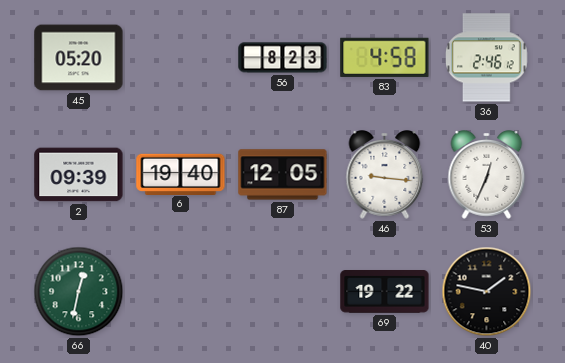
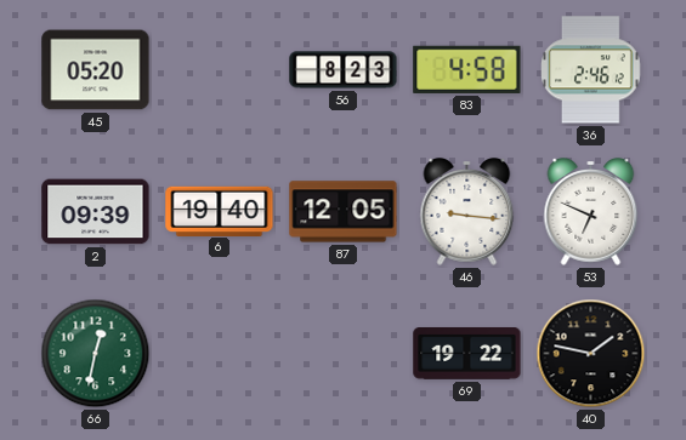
53: 12:34 -> 6:49 (591, 212)
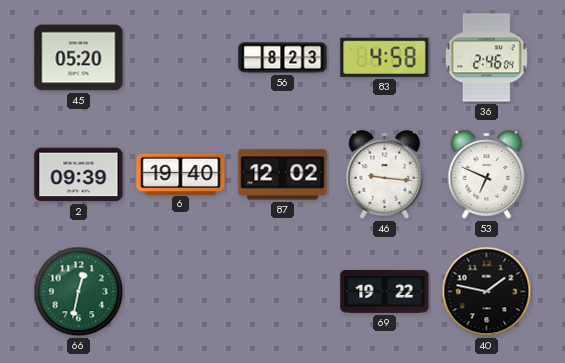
36: 2:46:12 -> 2:46:04 (487, 58)
87: 12:05 -> 12:02 (283, 175)
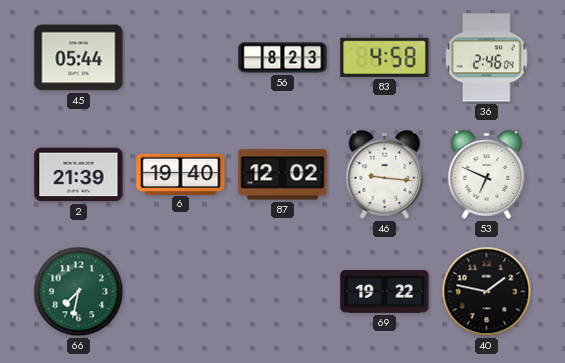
45: 05:20 -> 05:44 (79, 58)
2: 09:39 -> 21:39 (79, 175)
66: 12:32 -> 7:32 (79, 292)
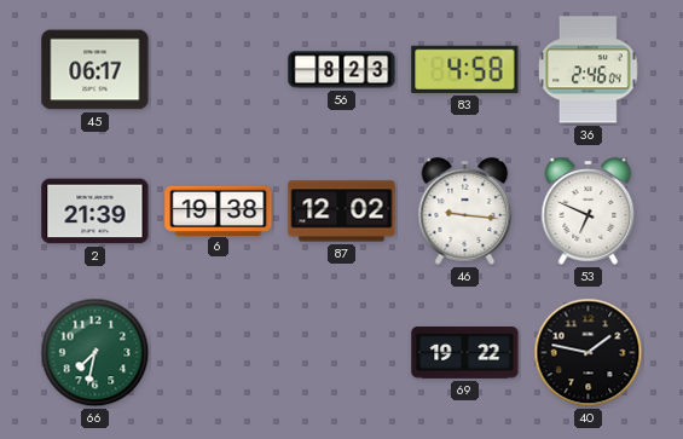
45: 05:44 -> 06:17 (95, 70)
6: 19:40 -> 19:38 (219, 210)
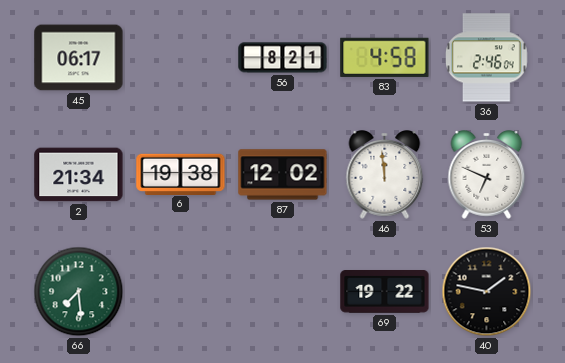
56: 8:23 -> 8:21 (283, 58)
2: 21:39 -> 21:34 (79, 175)
46: 9:16 -> 11:59 (385, 175)
66: 7:32 -> 7:29 (79, 292)
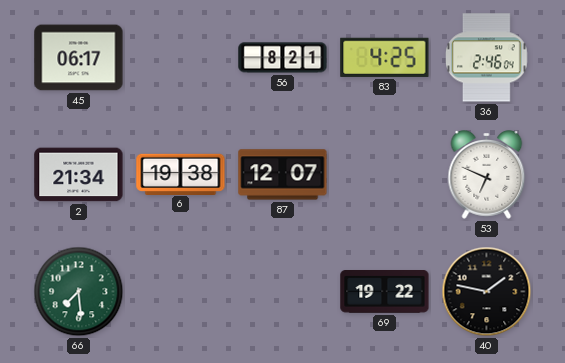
83: 4:58 -> 4:25 (385, 57)
87: 12:02 -> 12:07 (283, 175)
46: 11:59 -> none (385, 175)
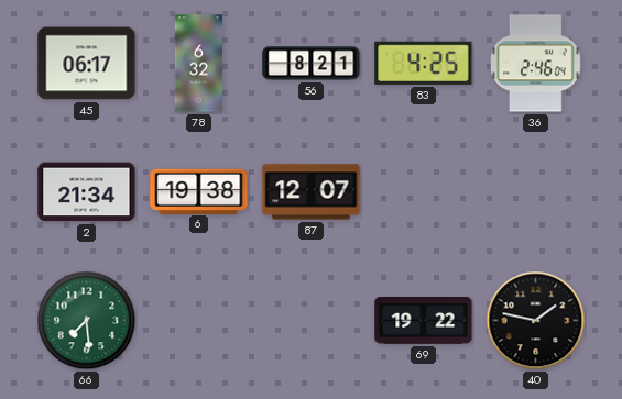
78: none -> 6:32 (198, 64)
53: 6:49 -> none (487, 175)
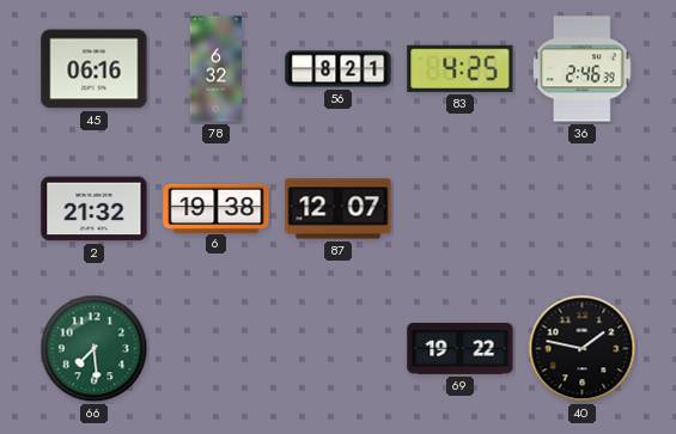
45: 06:17 -> 06:16 (95, 69)
36: 2:46:04 -> 2:46:39 (583, 69)
2: 21:34 -> 21:32 (95, 209)
